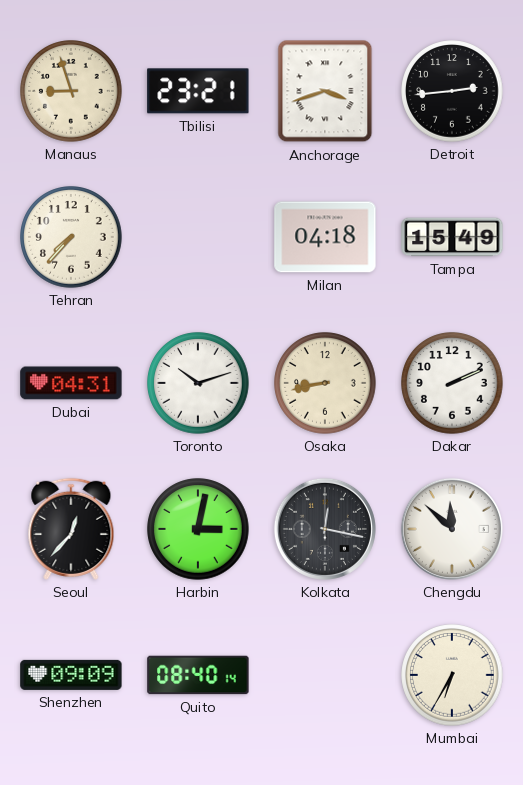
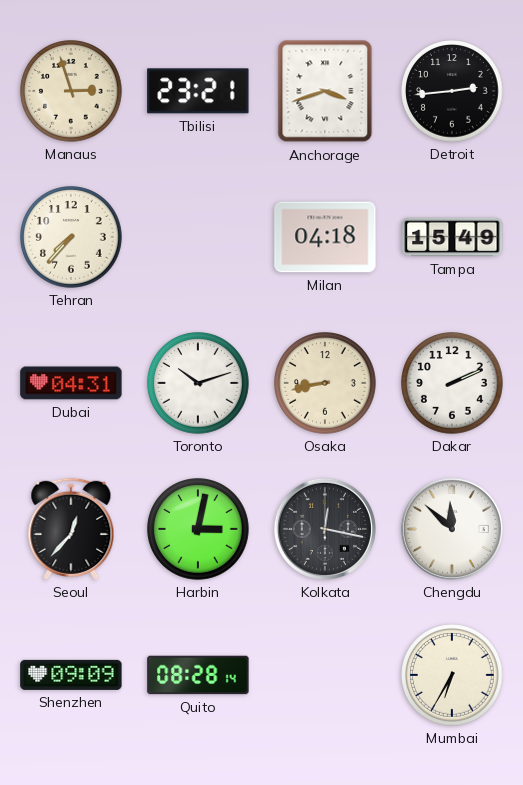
Manaus: 8:57 -> 2:57 (71, 91)
Quito: 08:40 -> 08:28 (198, 675)
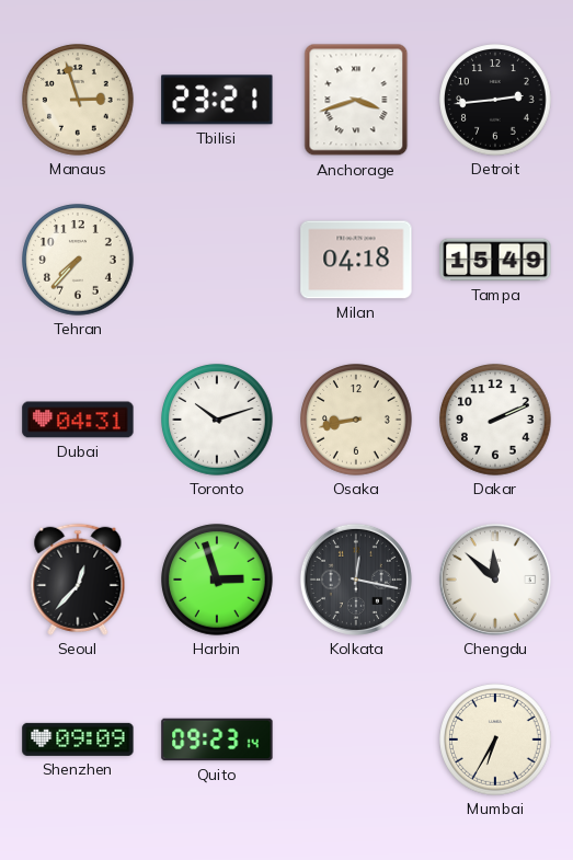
Harbin: 3:02 -> 2:57 (217, 580)
Quito: 08:28 -> 09:23 (217, 739)
